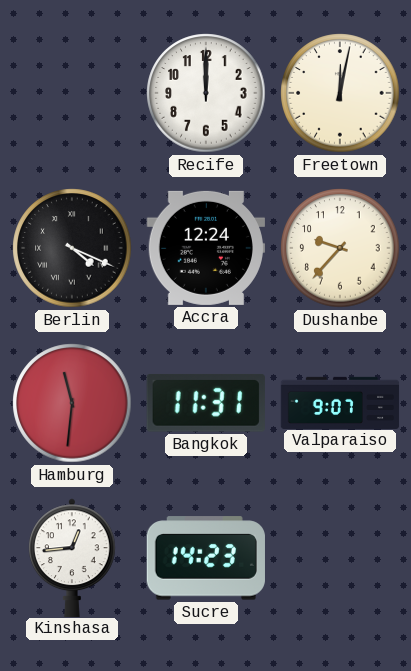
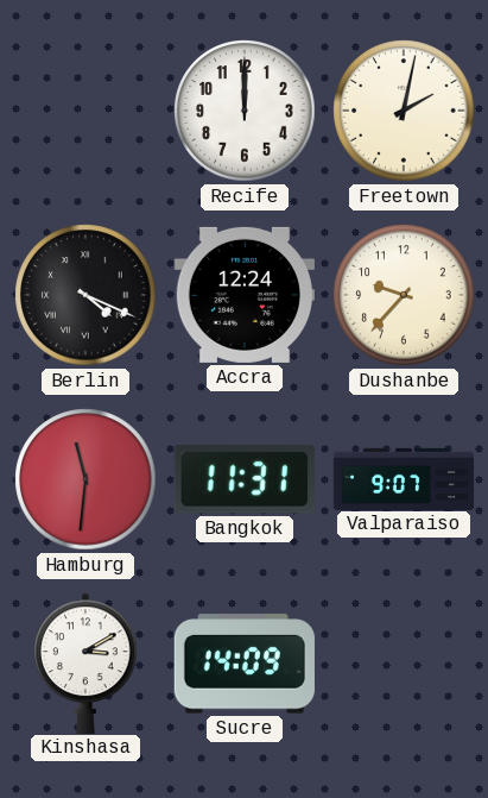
Freetown: 12:02 -> 2:02 (404, 111)
Kinshasa: 12:44 -> 3:10 (87, 662)
Sucre: 14:23 -> 14:09 (245, 664)
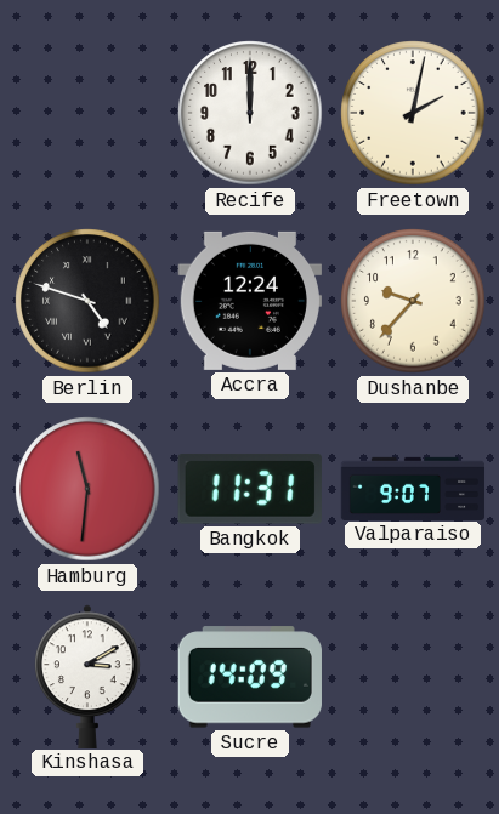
Berlin: 4:19 -> 4:48 (87, 301)
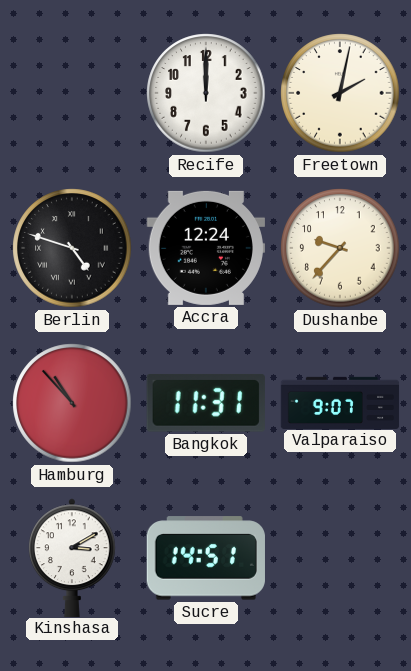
Hamburg: 11:31 -> 10:53 (72, 403)
Sucre: 14:09 -> 14:51 (206, 558)
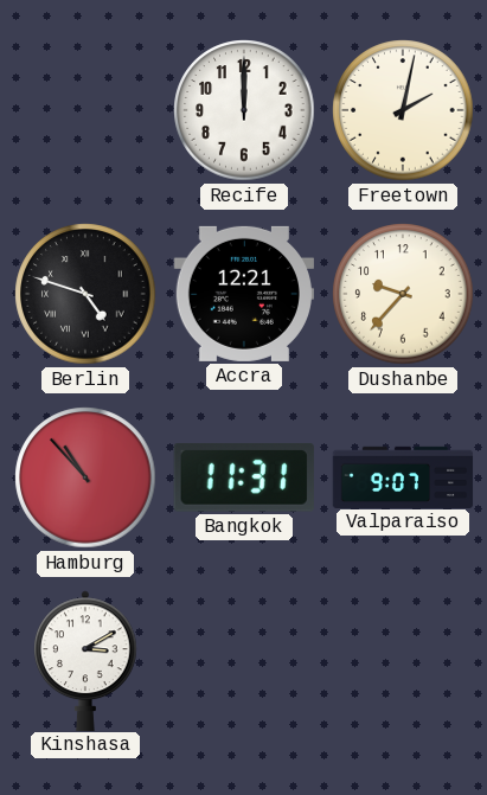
Accra: 12:24 -> 12:21 (243, 294)
Sucre: 14:51 -> none (206, 558)
